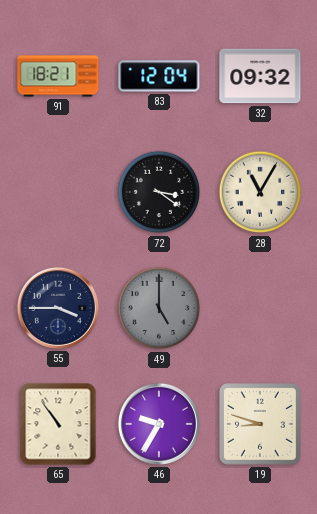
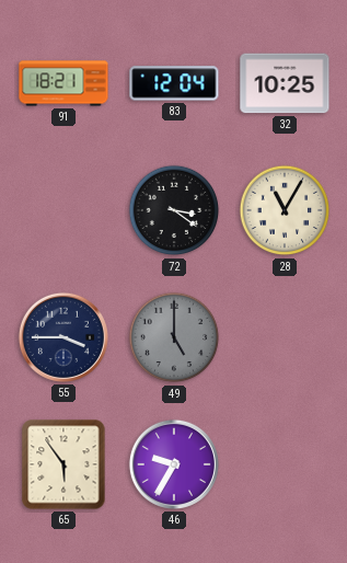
32: 09:32 -> 10:25 (285, 83)
65: 10:54 -> 5:54 (63, 464)
19: 8:48 -> none (261, 425)
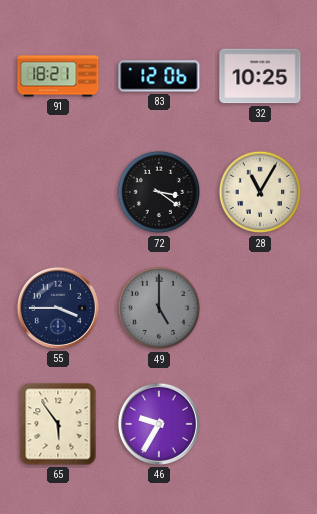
83: 12:04 -> 12:06 (159, 76)
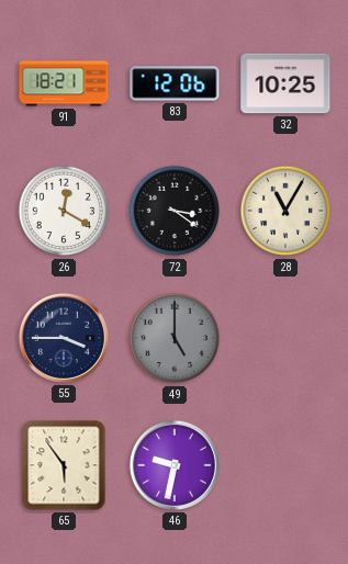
26: none -> 12:20 (64, 211)
46: 9:35 -> 9:32 (175, 465)
